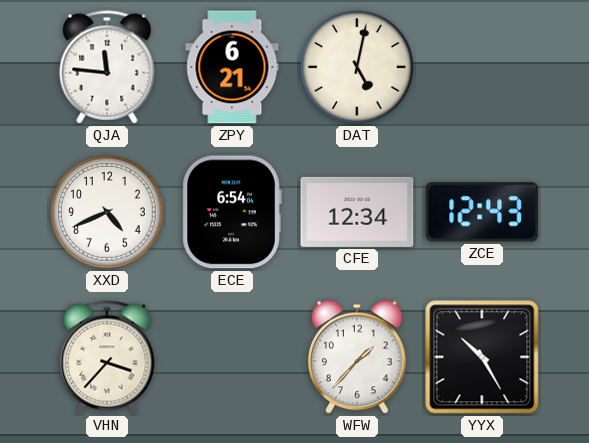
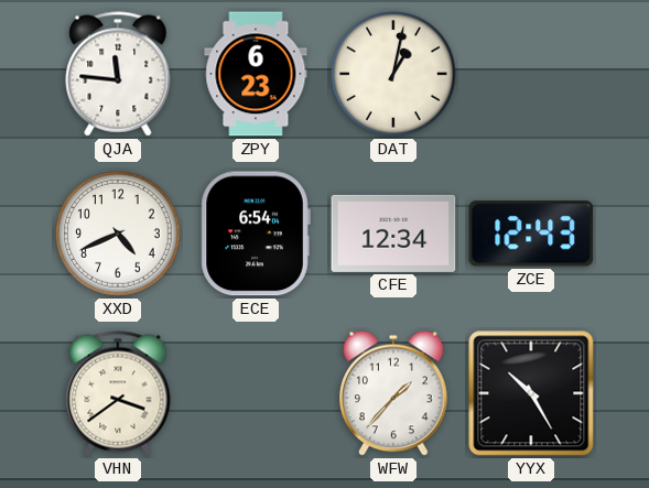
ZPY: 6:21 -> 6:23 (256, 74)
DAT: 5:02 -> 1:02 (393, 74)
VHN: 3:37 -> 3:39 (118, 393)
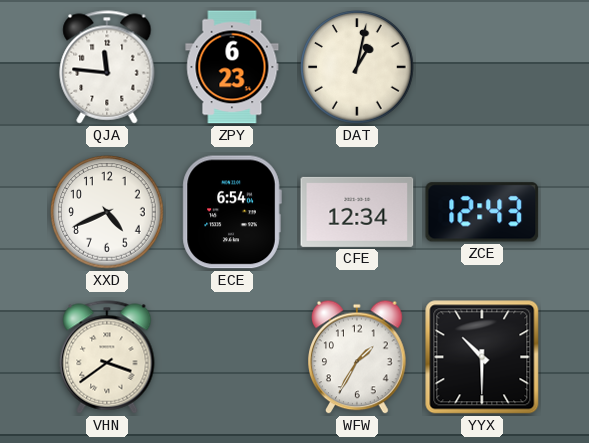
WFW: 1:37 -> 1:35 (357, 357)
YYX: 10:25 -> 10:30 (482, 357)
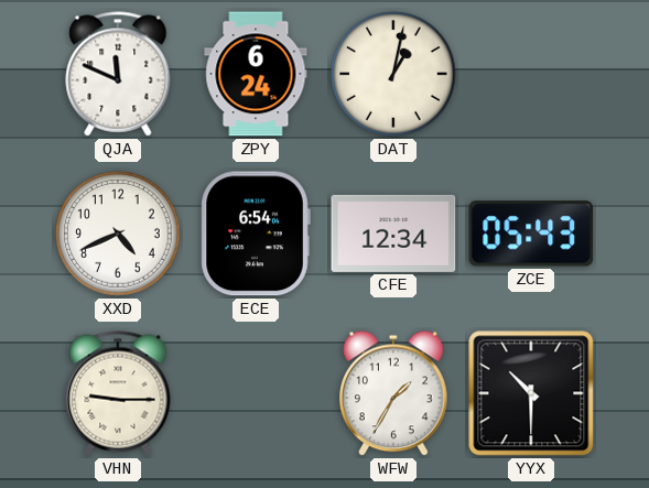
QJA: 11:46 -> 11:49 (118, 74)
ZPY: 6:23 -> 6:24 (256, 74)
ZCE: 12:43 -> 05:43 (531, 234)
VHN: 3:39 -> 9:15 (118, 393)
